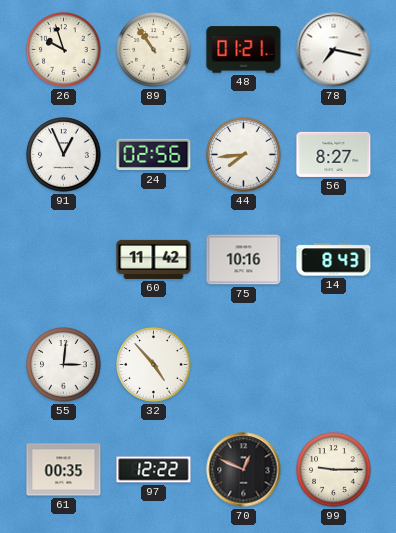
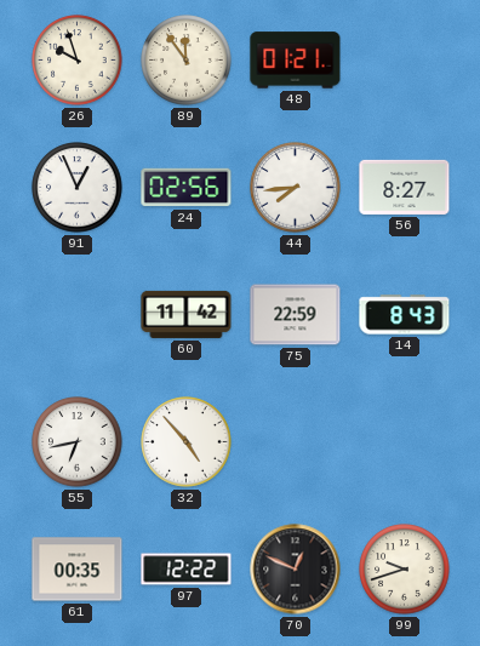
89: 10:54 -> 11:54 (187, 61)
78: 7:17 -> none (334, 50)
75: 10:16 -> 22:59 (296, 315)
55: 3:01 -> 6:43 (78, 442)
99: 9:15 -> 9:42 (405, 570)
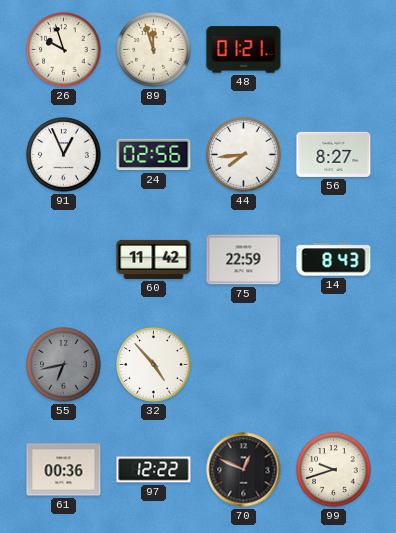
89: 11:54 -> 11:57 (154, 50)
55 dial: white -> grey (64, 365)
61: 00:35 -> 00:36 (64, 470)
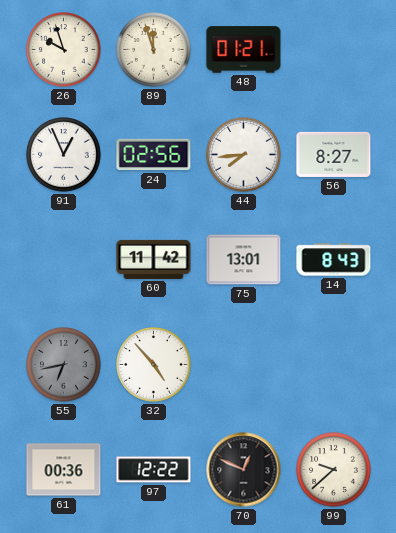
75: 22:59 -> 13:01 (244, 260)
99: 9:42 -> 9:38 (334, 470)
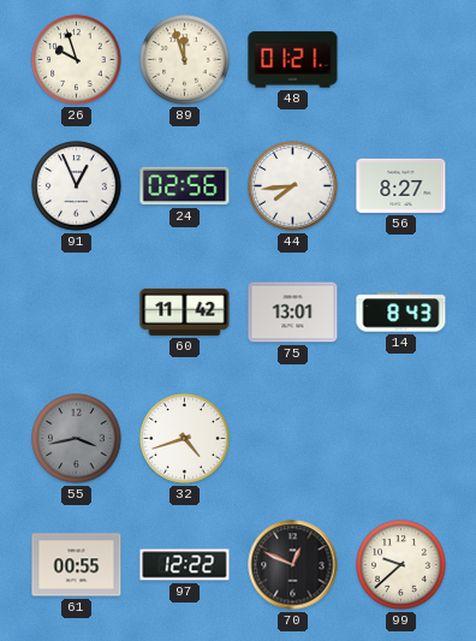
55: 6:43 -> 3:43 (77, 439)
32: 4:53 -> 4:42 (185, 439)
61: 00:36 -> 00:55 (77, 565)
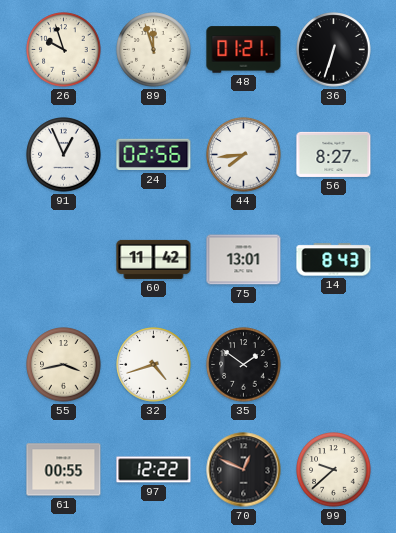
36: none -> 6:33 (334, 50)
55 dial: grey -> cream (64, 365)
35: none -> 1:51 (244, 365)
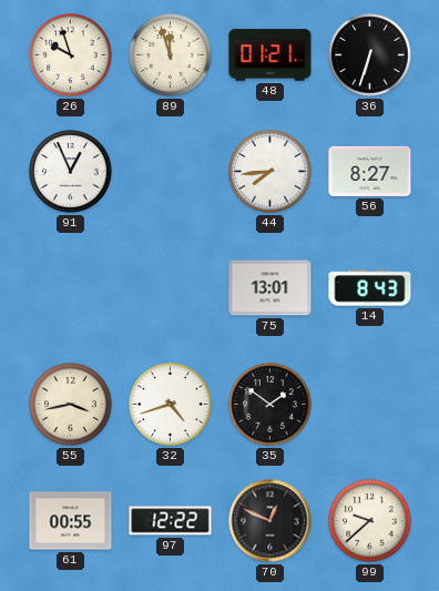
24: 02:56 -> none (154, 155)
60: 11:42 -> none (154, 259)
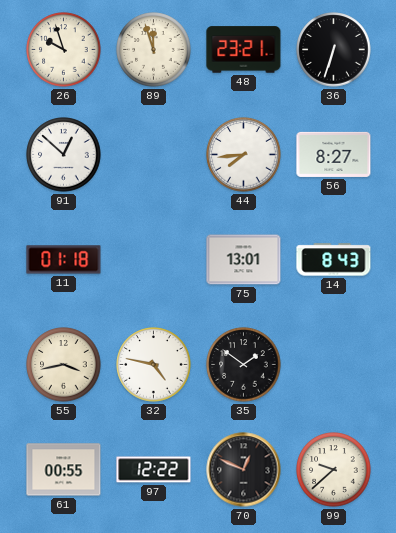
48: 01:21 -> 23:21 (244, 50)
91: 12:56 -> 12:52 (64, 155)
11: none -> 01:18 (64, 260)
32: 4:42 -> 4:47 (154, 365)
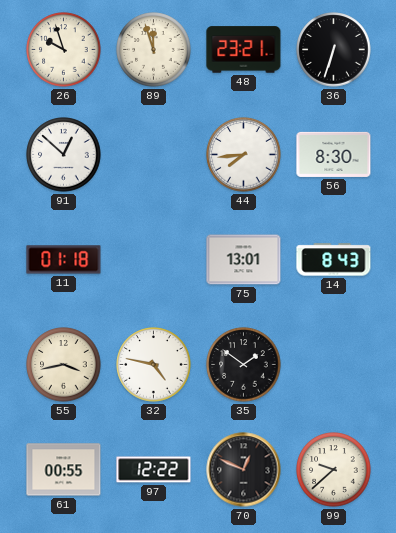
56: 8:27 -> 8:30 (334, 154)
